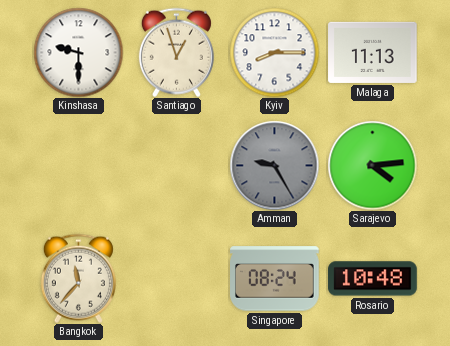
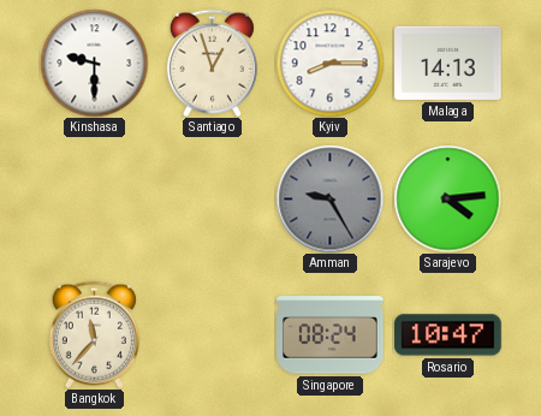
Malaga: 11:13 -> 14:13 (448, 63)
Rosario: 10:48 -> 10:47 (448, 335)
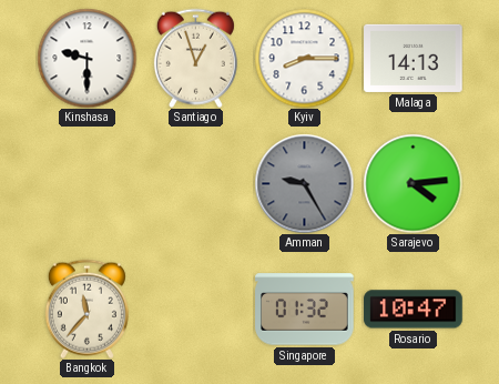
Singapore: 08:24 -> 01:32 (305, 310)
